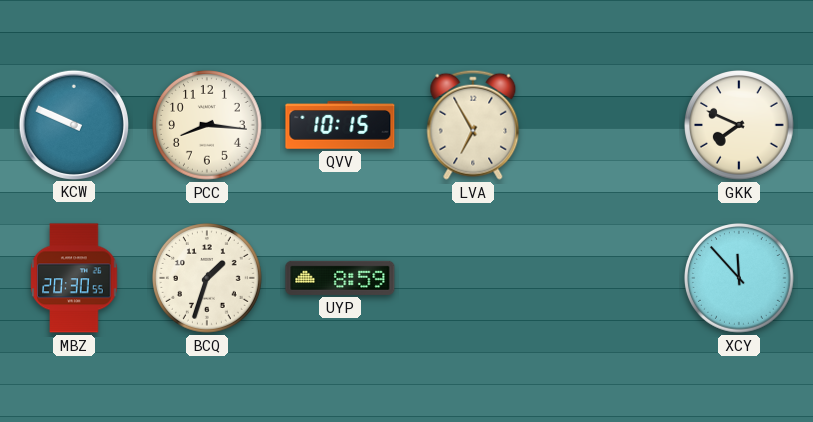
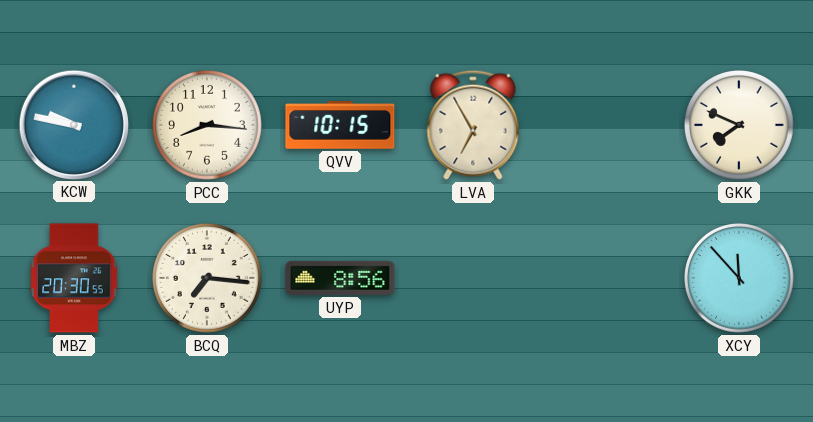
KCW: 9:49 -> 9:47 (73, 124)
BCQ: 1:33 -> 7:16 (208, 279)
UYP: 8:59 -> 8:56 (340, 278)
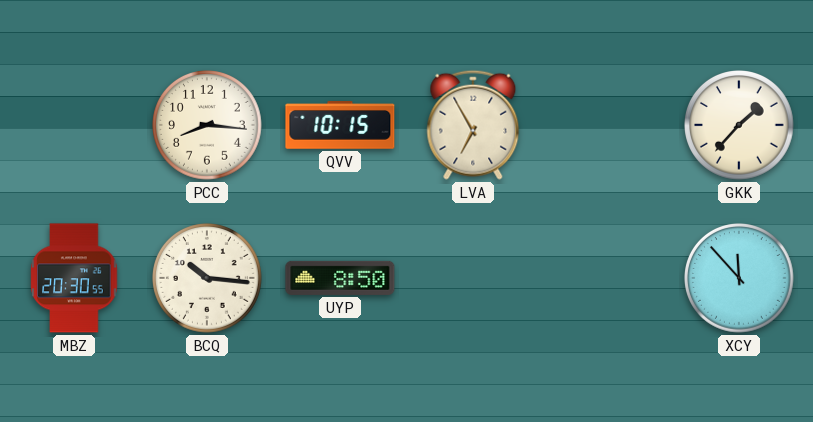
KCW: 9:47 -> none (73, 124)
GKK: 7:49 -> 1:37 (740, 126)
BCQ: 7:16 -> 10:16 (208, 279)
UYP: 8:56 -> 8:50 (340, 278)
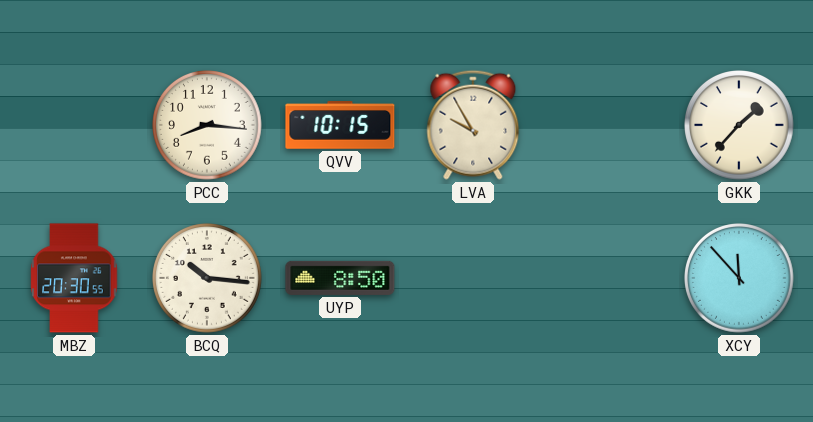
LVA: 6:55 -> 9:55 (473, 125)
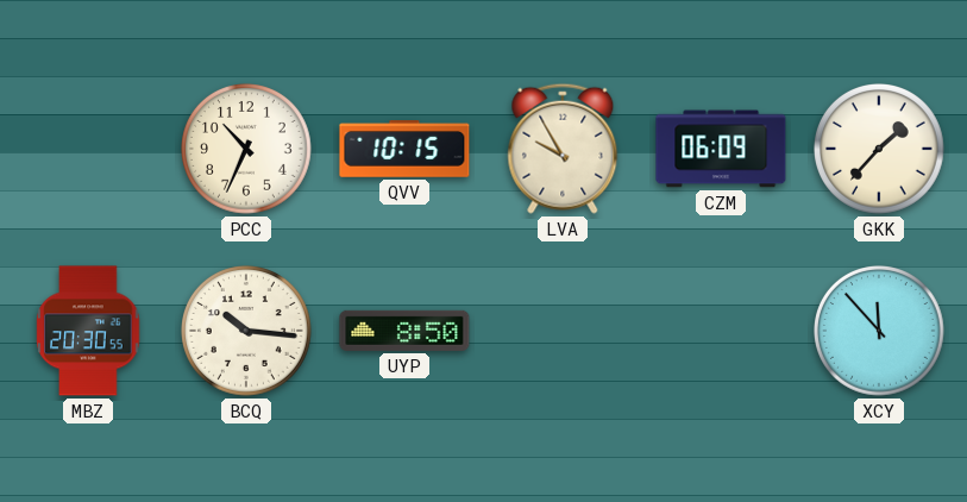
PCC: 8:16 -> 10:34 (247, 150)
CZM: none -> 06:09 (721, 149)
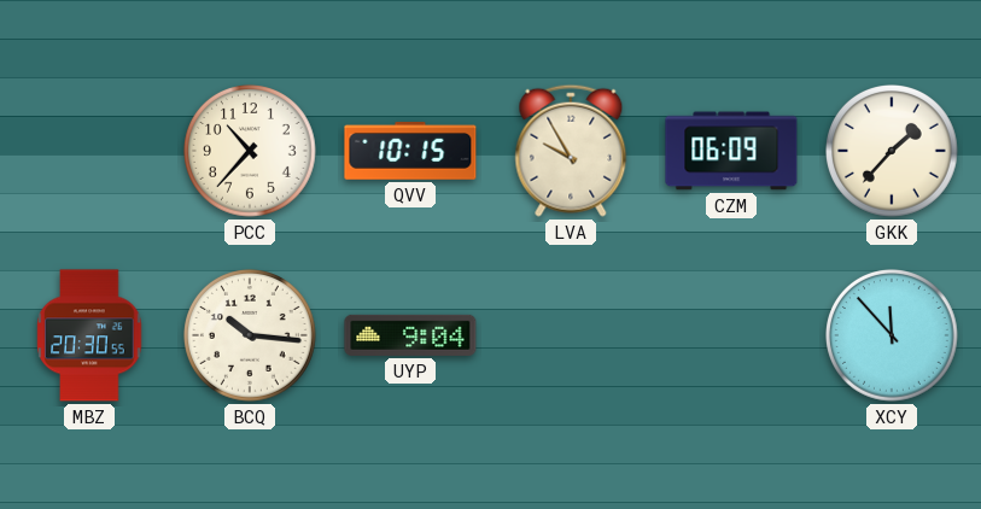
PCC: 10:34 -> 10:37 (251, 152)
UYP: 8:50 -> 9:04 (410, 335)
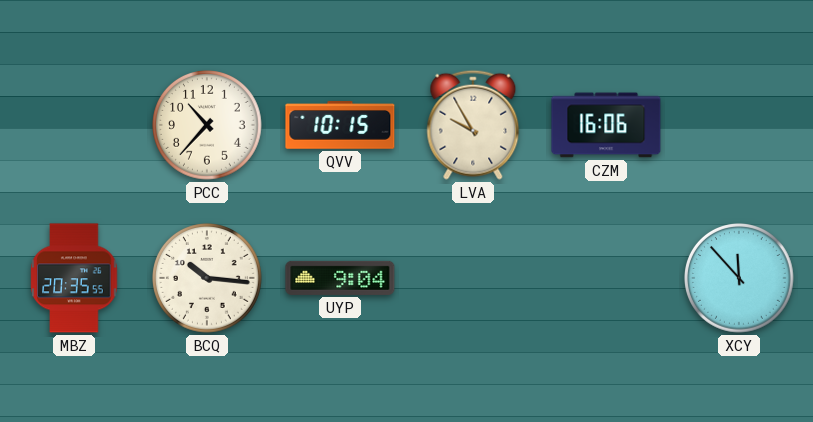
CZM: 06:09 -> 16:06 (606, 125)
GKK: 1:37 -> none (893, 152)
MBZ: 20:30 -> 20:35 (74, 278)
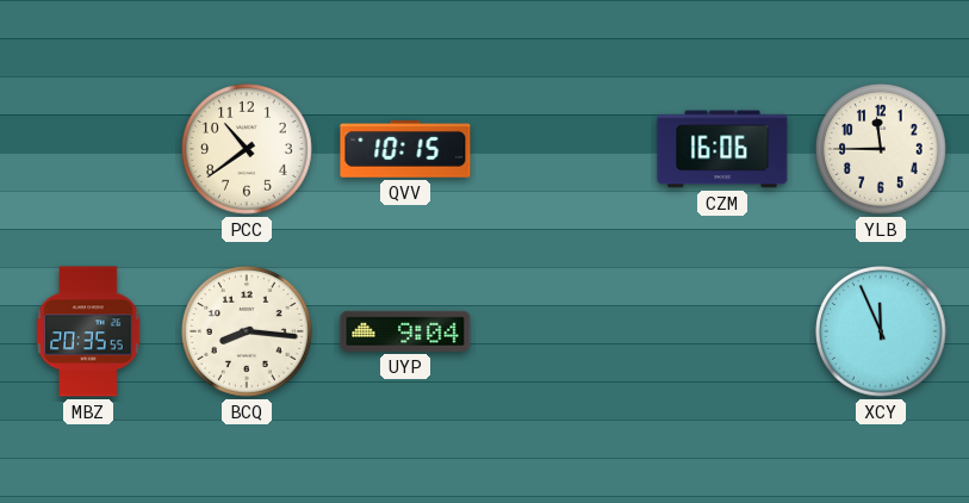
PCC: 10:37 -> 10:39 (248, 150)
LVA: 9:55 -> none (473, 125)
YLB: none -> 11:45 (882, 150)
BCQ: 10:16 -> 8:16 (248, 333)
XCY: 11:53 -> 11:56 (882, 333)
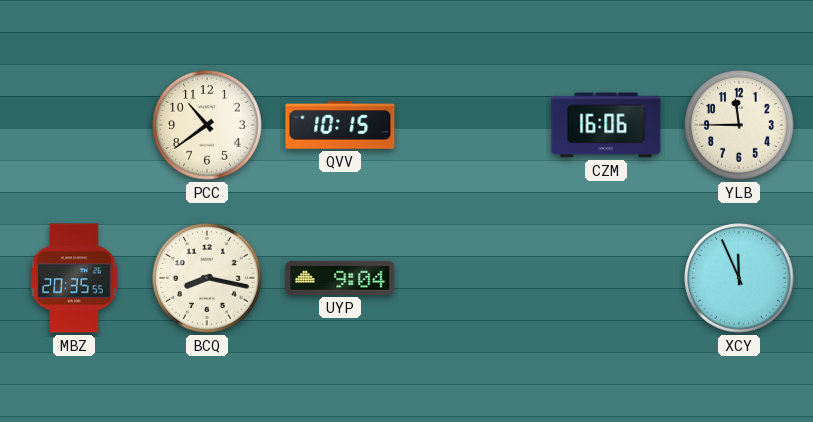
BCQ: 8:16 -> 8:17 (208, 279)
